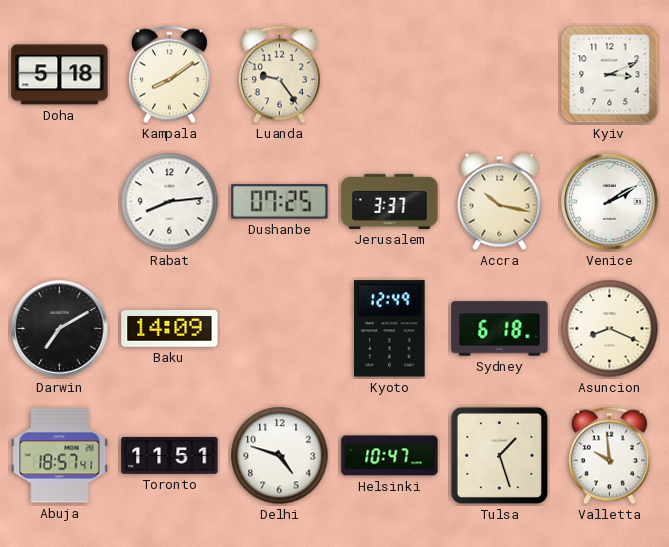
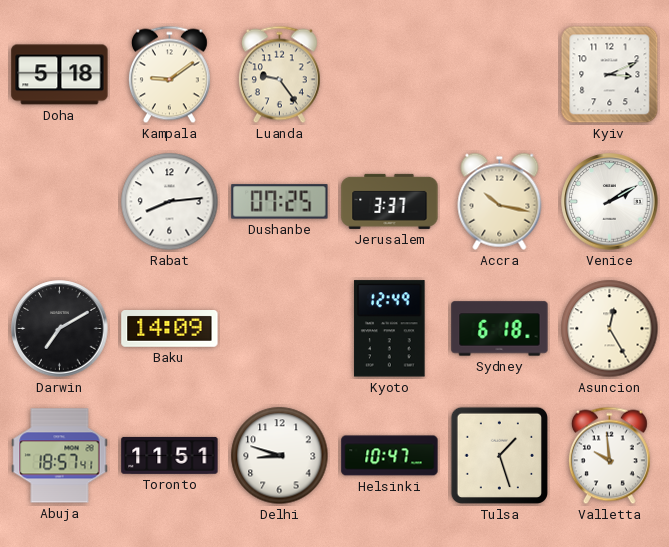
Kampala: 8:09 -> 9:09 (169, 75)
Asuncion: 8:19 -> 12:25 (610, 329)
Delhi: 4:48 -> 8:48 (280, 456)
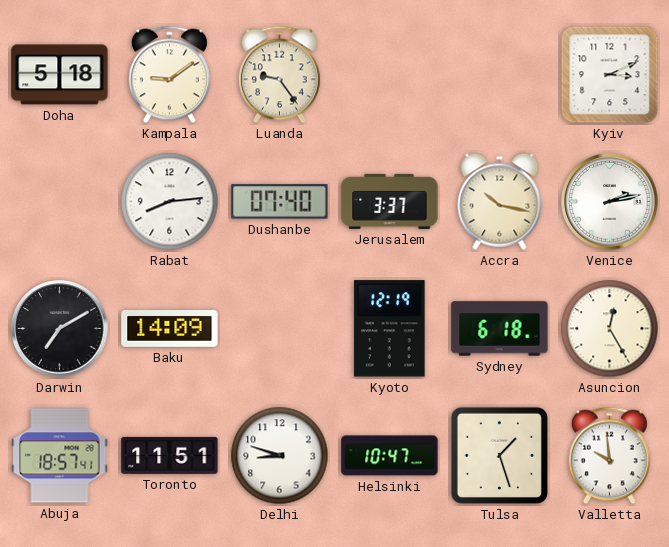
Dushanbe: 07:25 -> 07:40 (280, 202)
Venice: 2:10 -> 2:13 (610, 202)
Kyoto: 12:49 -> 12:19 (390, 329)
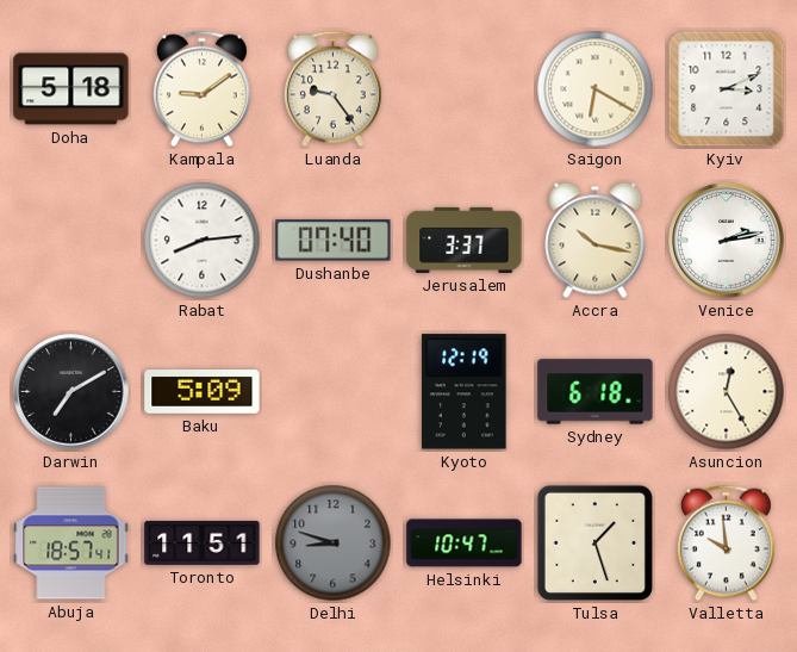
Saigon: none -> 6:20 (596, 89)
Baku: 14:09 -> 5:09 (203, 392)
Delhi dial: white -> grey (334, 544)
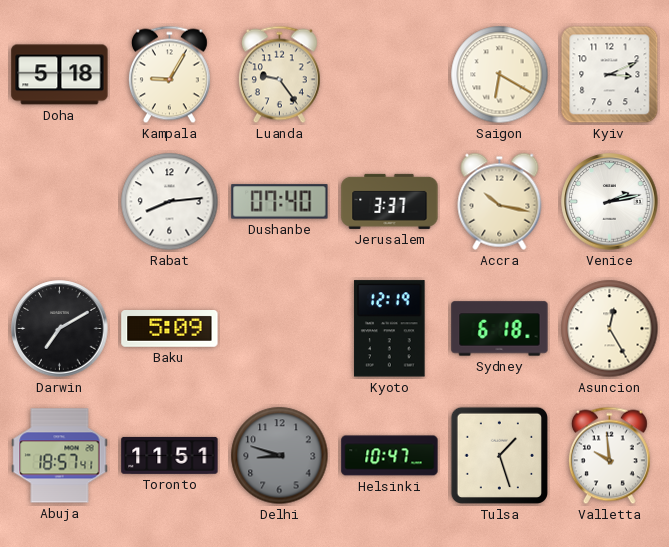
Kampala: 9:09 -> 9:05 (169, 75)
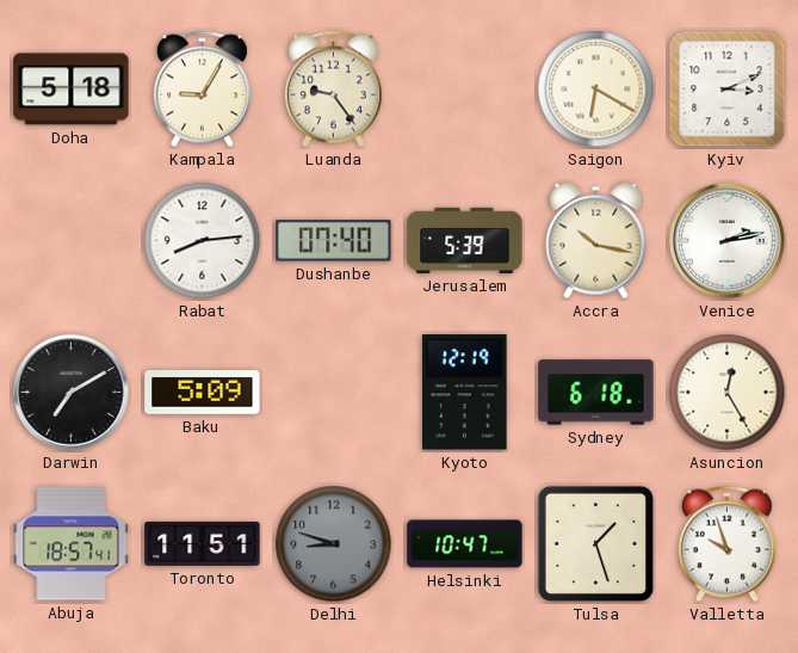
Jerusalem: 3:37 -> 5:39 (465, 240)
Valletta: 9:59 -> 9:57 (726, 544)
